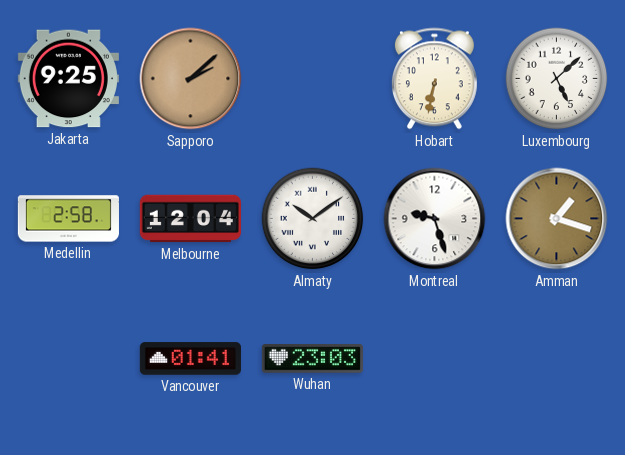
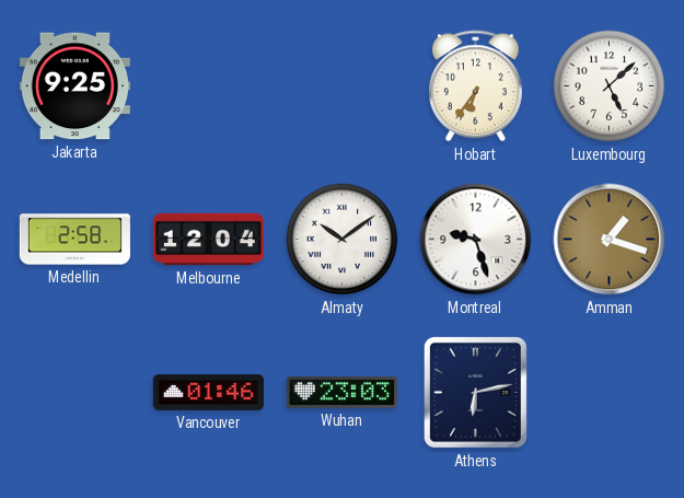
Sapporo: 2:08 -> none (191, 79)
Hobart: 6:32 -> 6:36 (475, 86)
Vancouver: 01:41 -> 01:46 (208, 393)
Athens: none -> 6:13 (475, 392)
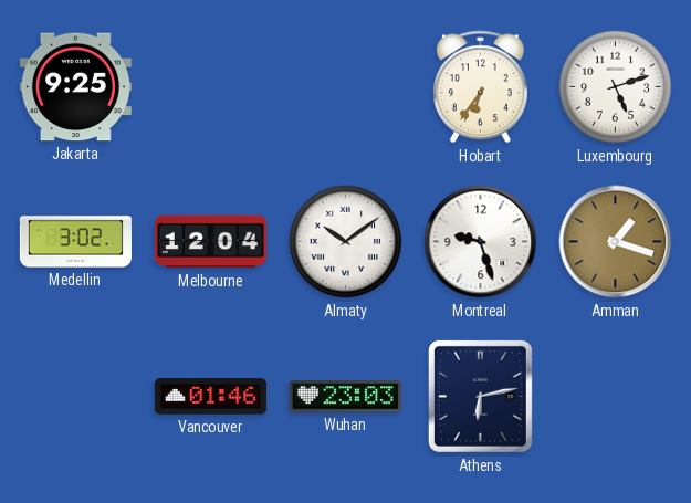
Luxembourg: 5:08 -> 5:12 (616, 87)
Medellin: 2:58 -> 3:02 (75, 242)
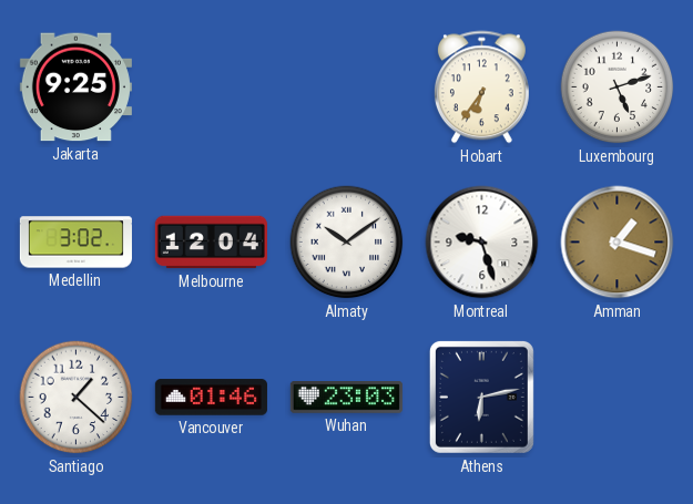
Santiago: none -> 1:22 (77, 398)
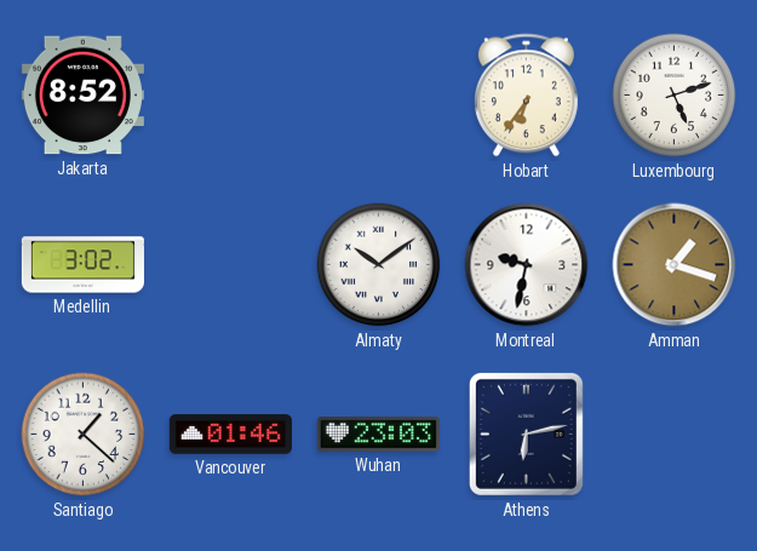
Jakarta: 9:25 -> 8:52 (82, 96)
Melbourne: 12:04 -> none (211, 243)
Montreal: 9:27 -> 9:32 (527, 265)
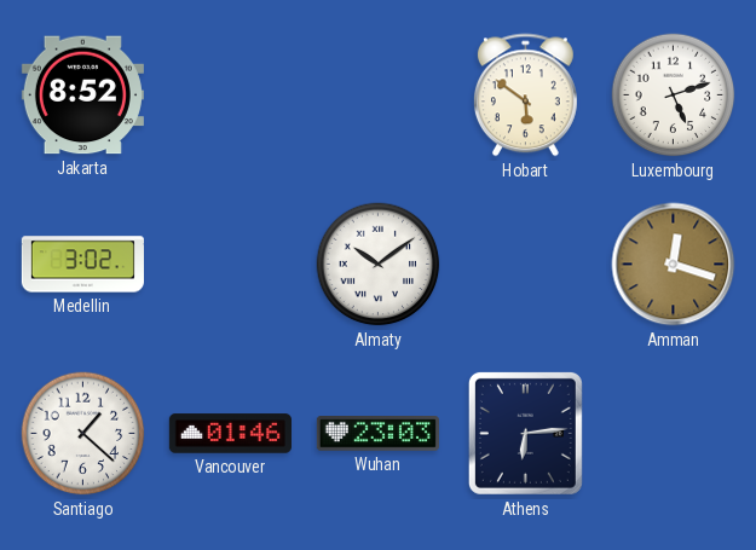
Hobart: 6:36 -> 5:51 (525, 95)
Montreal: 9:32 -> none (527, 265)
Amman: 1:18 -> 12:18 (674, 265)
Athens: 6:13 -> 6:14 (525, 433)
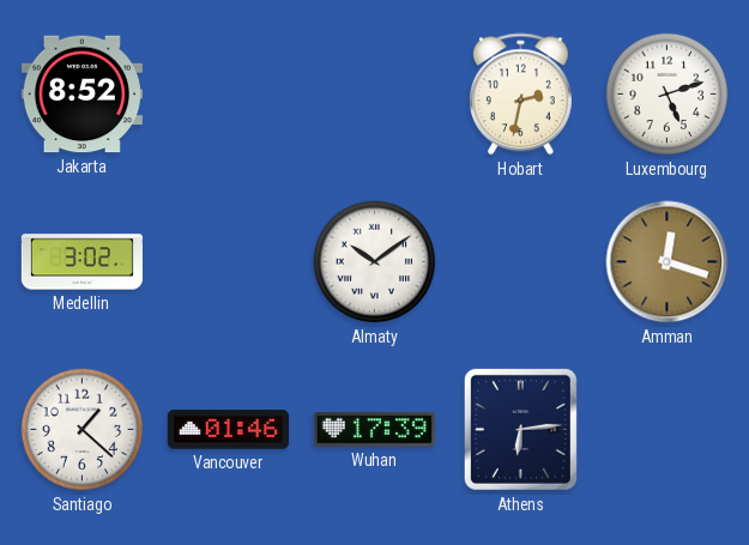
Hobart: 5:51 -> 2:32 (520, 95)
Wuhan: 23:03 -> 17:39 (374, 430)
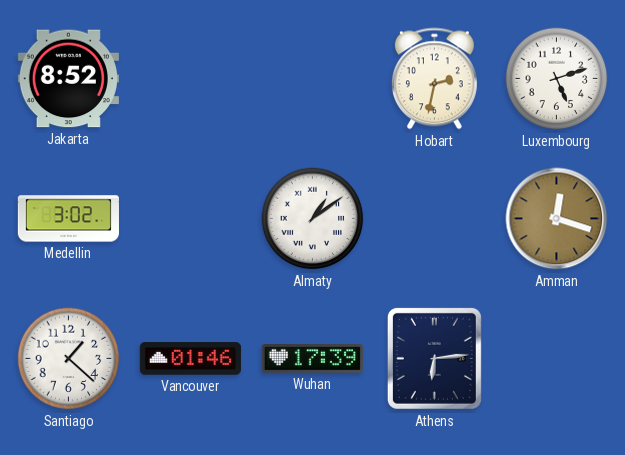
Almaty: 10:09 -> 1:09 (313, 219)
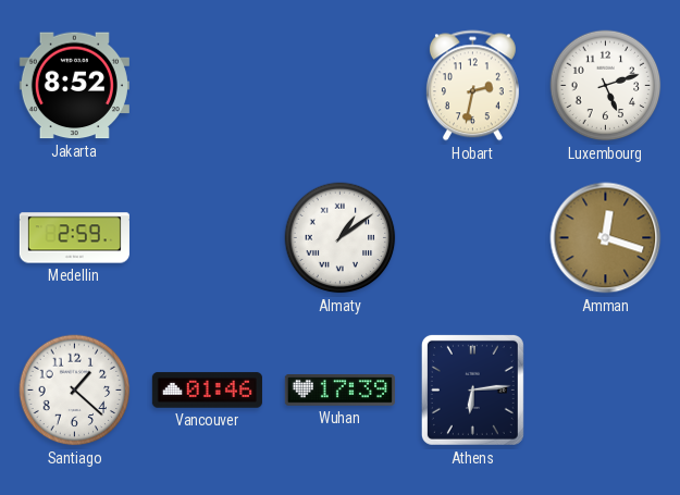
Medellin: 3:02 -> 2:59 (74, 238)
